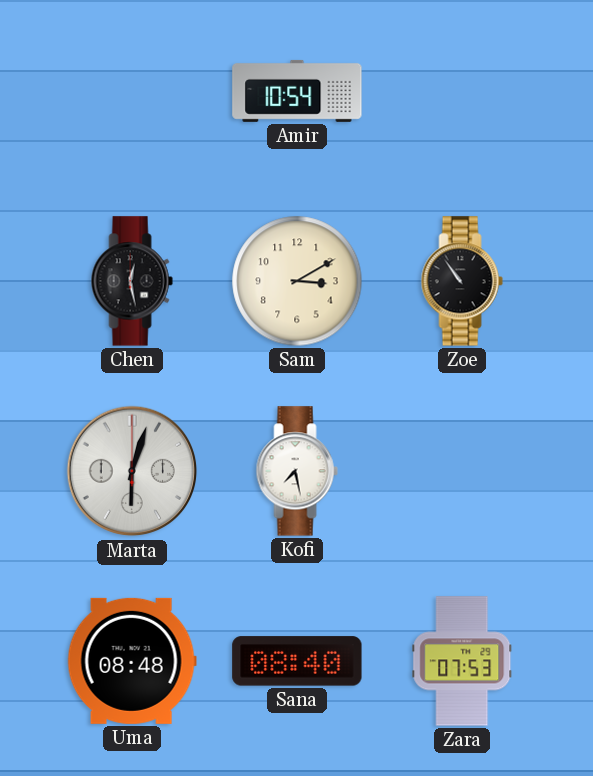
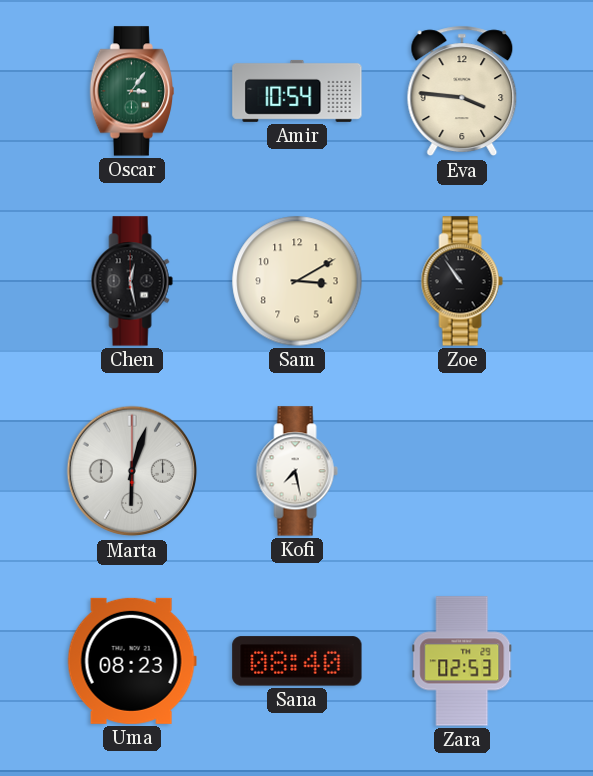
Oscar: none -> 3:06 (131, 91)
Eva: none -> 3:46 (462, 91)
Uma: 08:48 -> 08:23 (132, 661)
Zara: 07:53 -> 02:53 (462, 661)
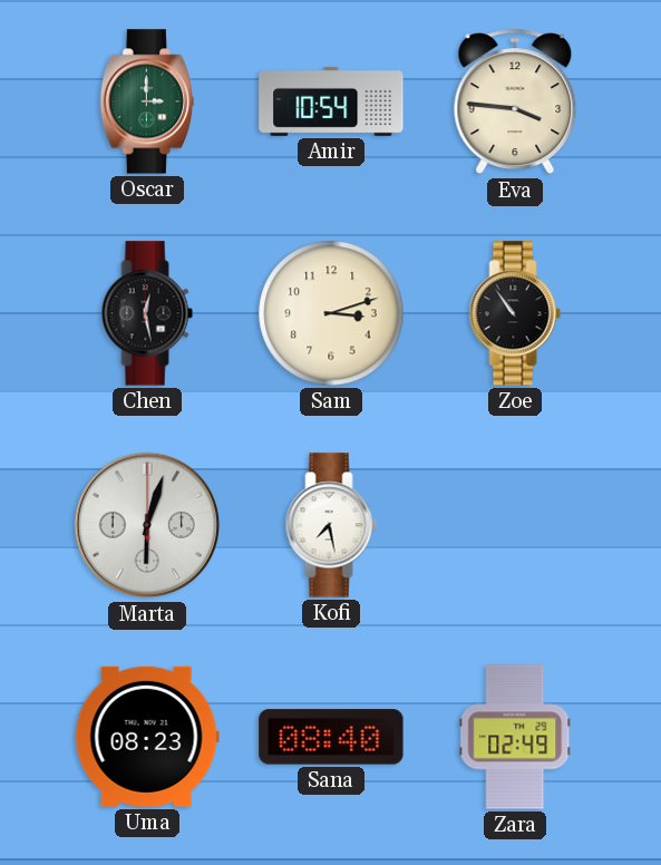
Oscar: 3:06 -> 3:00 (146, 101)
Sam: 3:10 -> 3:12 (331, 313)
Zara: 02:53 -> 02:49 (515, 737)
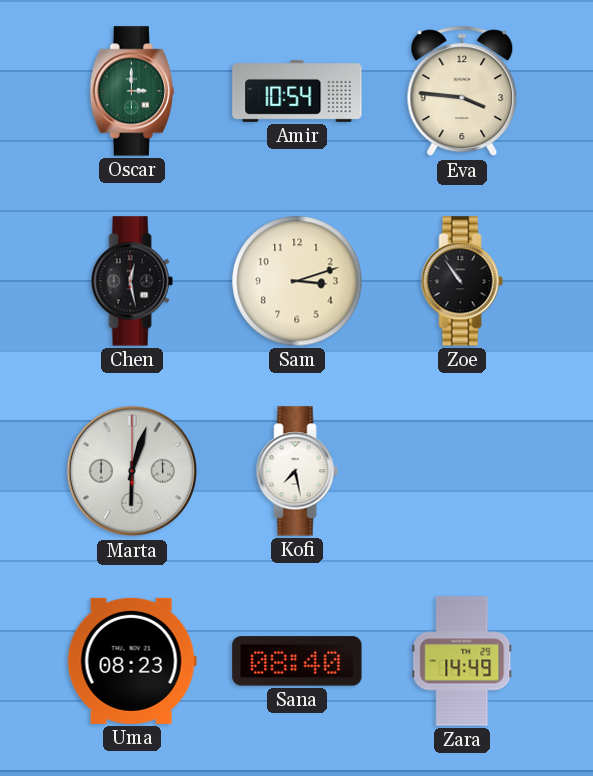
Zara: 02:49 -> 14:49 (462, 661)
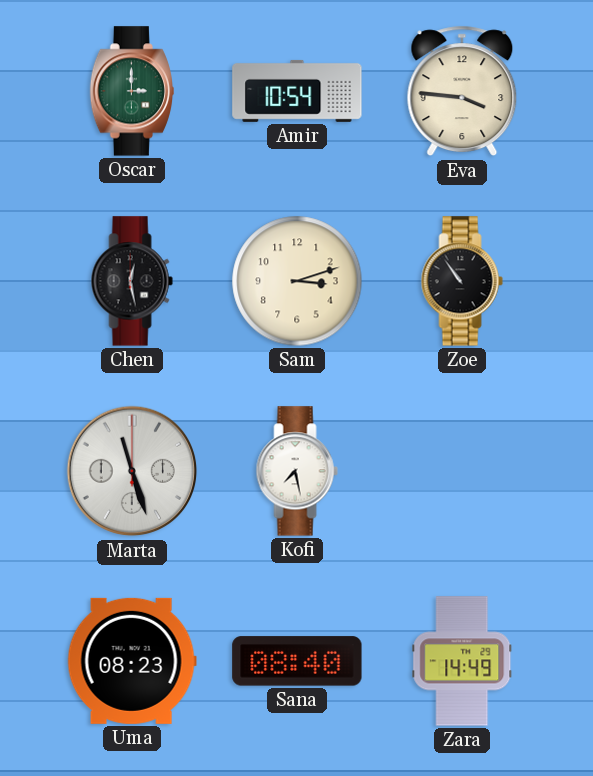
Marta: 6:03 -> 11:27 (132, 471)
